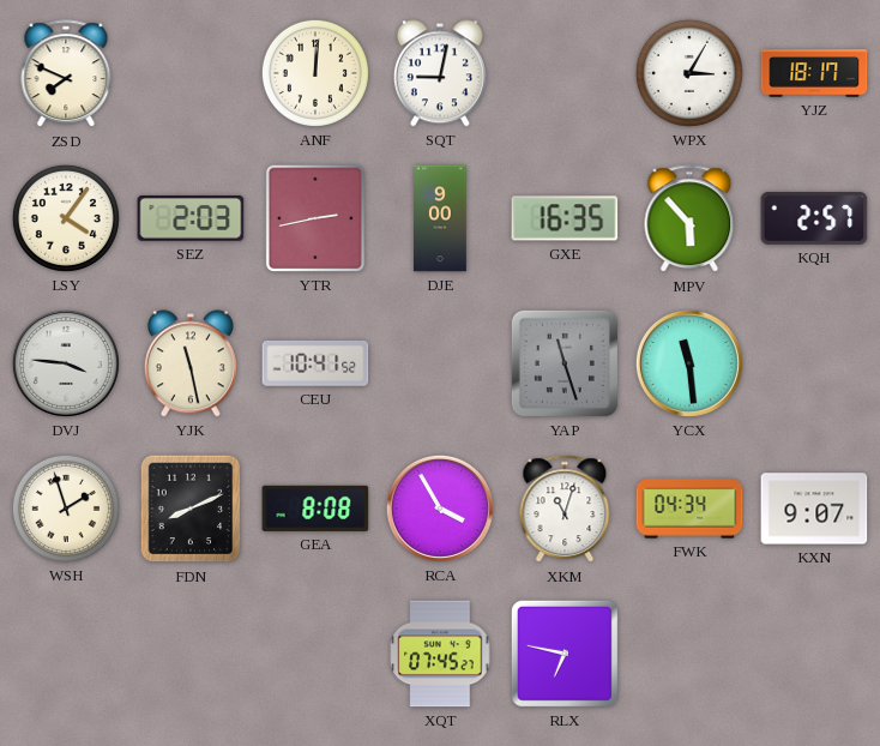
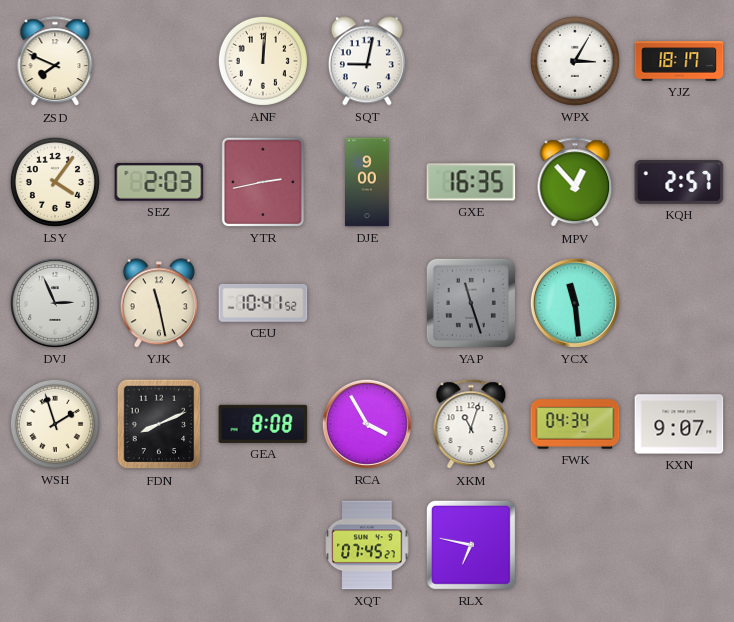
MPV: 5:53 -> 12:53 (575, 183)
DVJ: 3:46 -> 2:56 (55, 303)
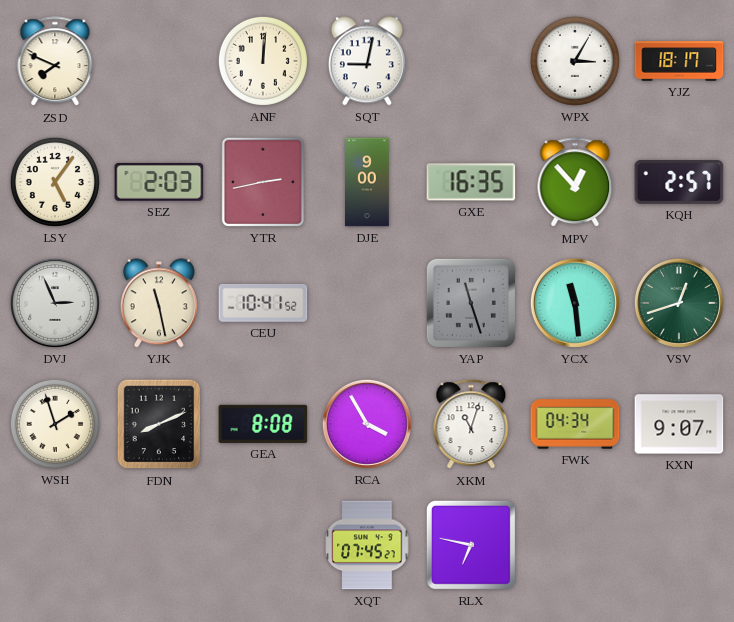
LSY: 4:06 -> 5:06 (55, 182)
VSV: none -> 12:42 (679, 303)
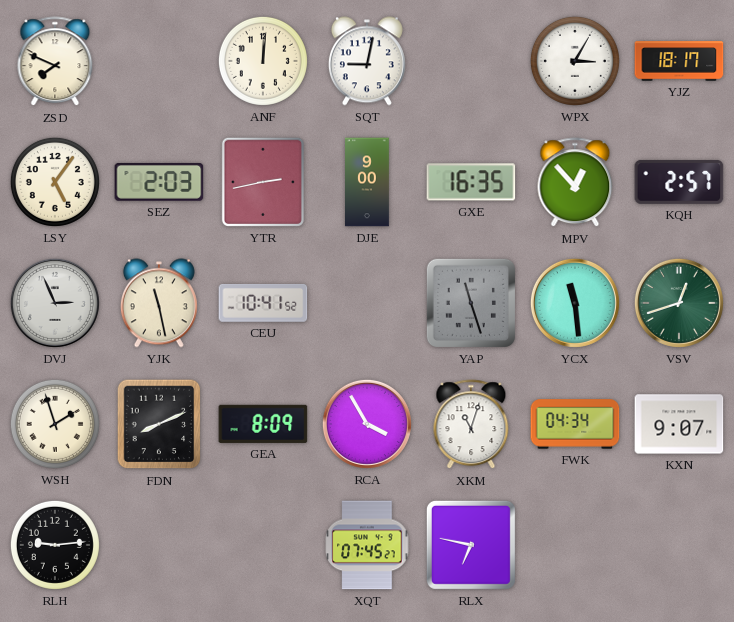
GEA: 8:08 -> 8:09 (263, 424)
RLH: none -> 9:14 (55, 545)
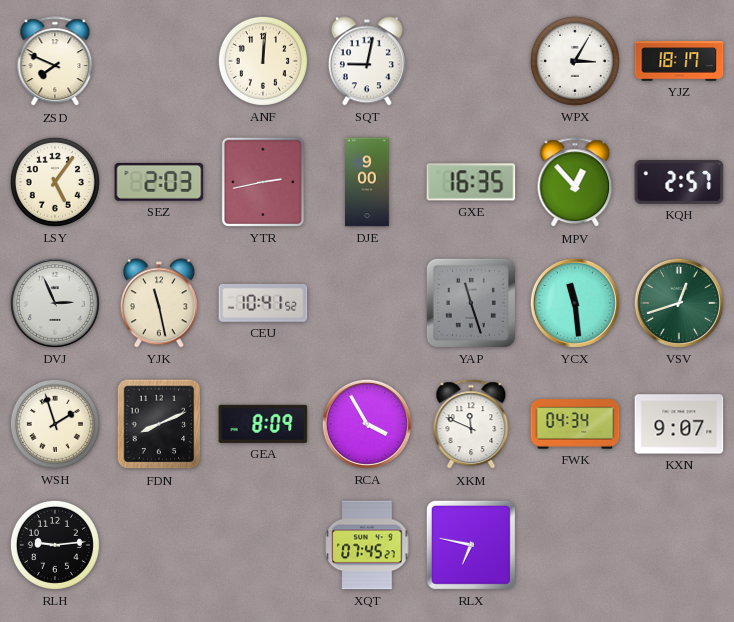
XKM: 11:03 -> 11:49 (471, 425)
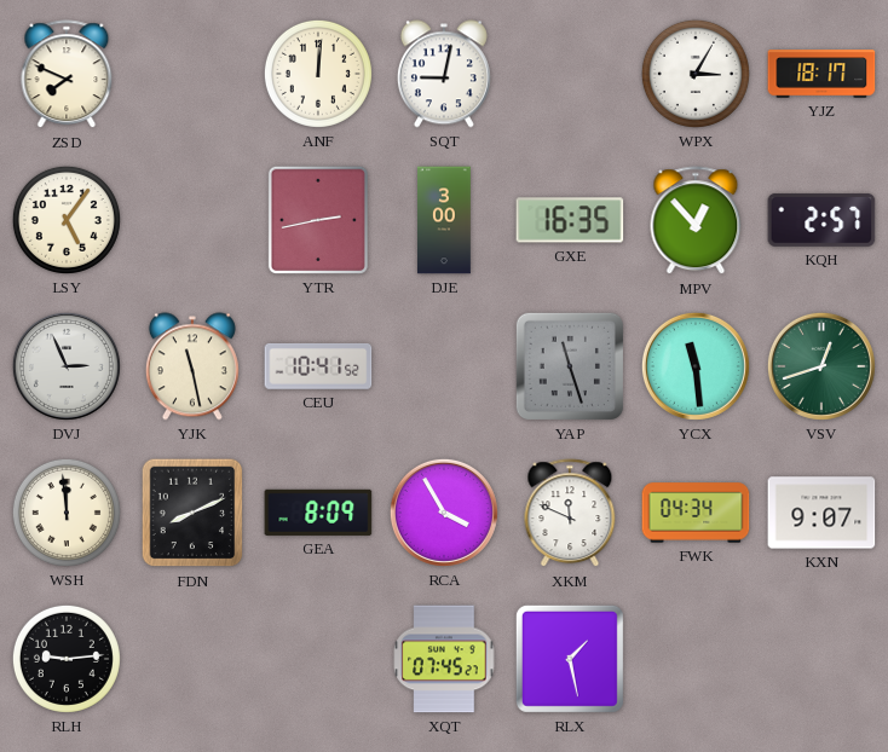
SEZ: 2:03 -> none (159, 182)
DJE: 9:00 -> 3:00 (444, 220)
WSH: 1:57 -> 11:59 (67, 513)
RLX: 6:47 -> 1:28 (570, 659)
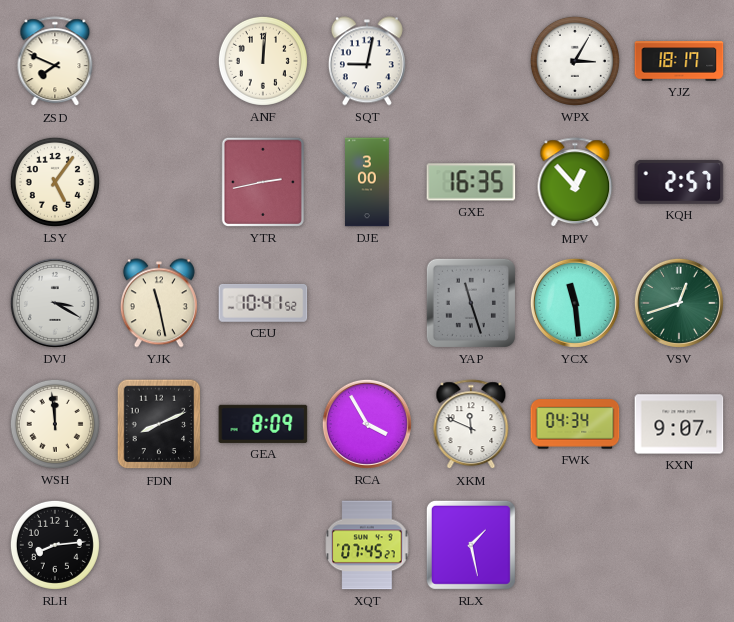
DVJ: 2:56 -> 3:20 (55, 303)
RLH: 9:14 -> 8:14 (55, 545)
